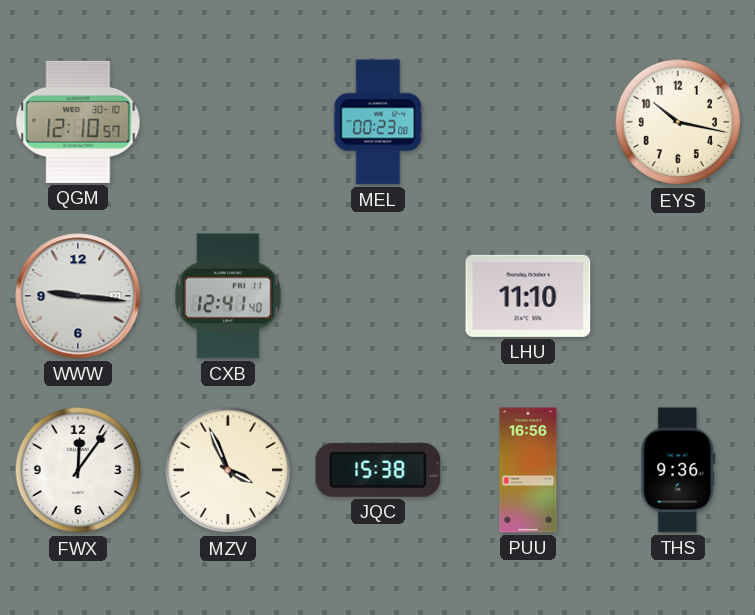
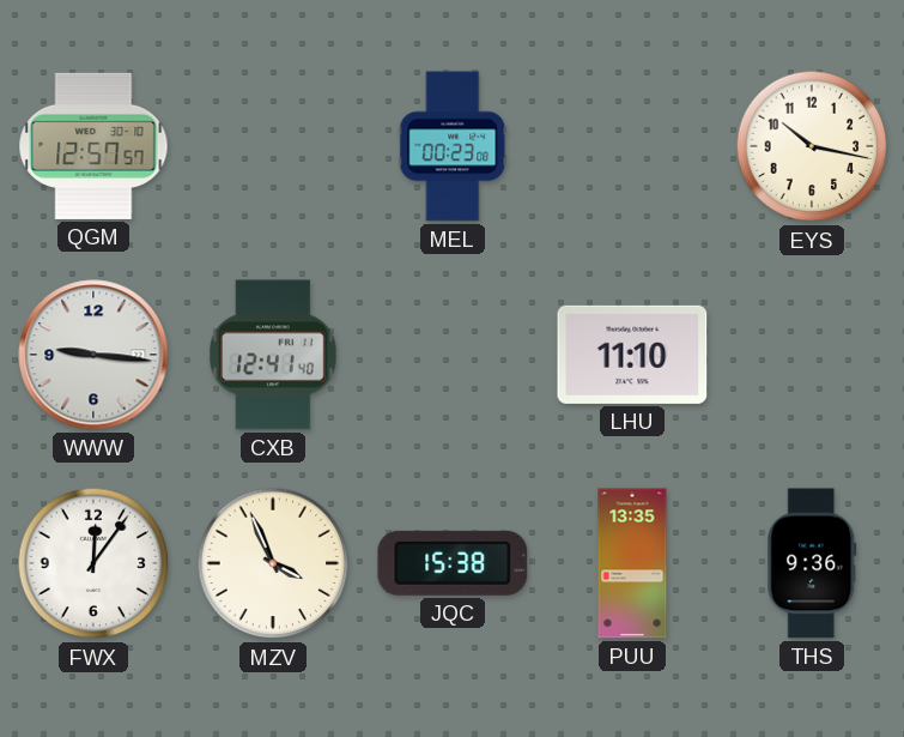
QGM: 12:10 -> 12:57 (93, 146)
PUU: 16:56 -> 13:35 (632, 563)
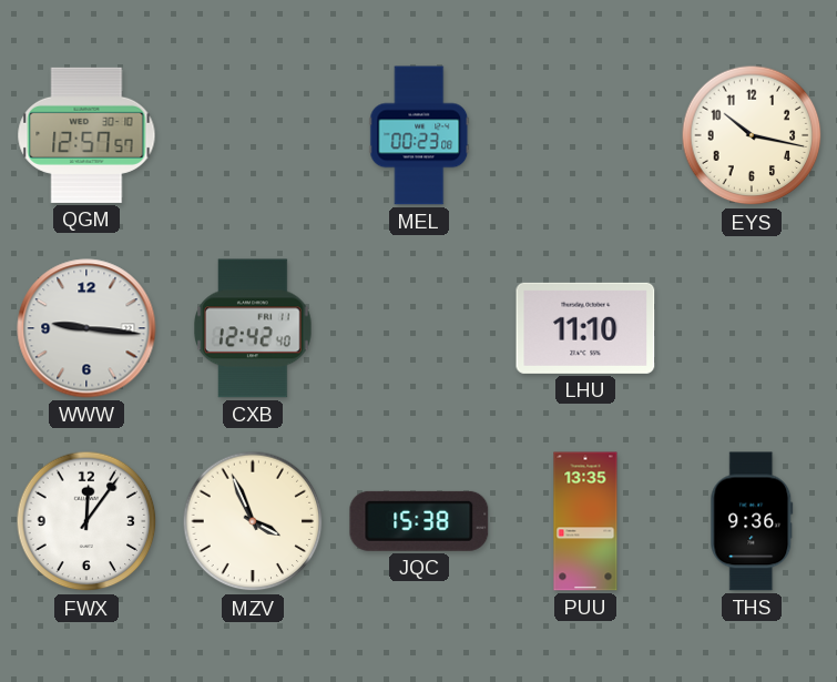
CXB: 12:41 -> 12:42 (254, 328)
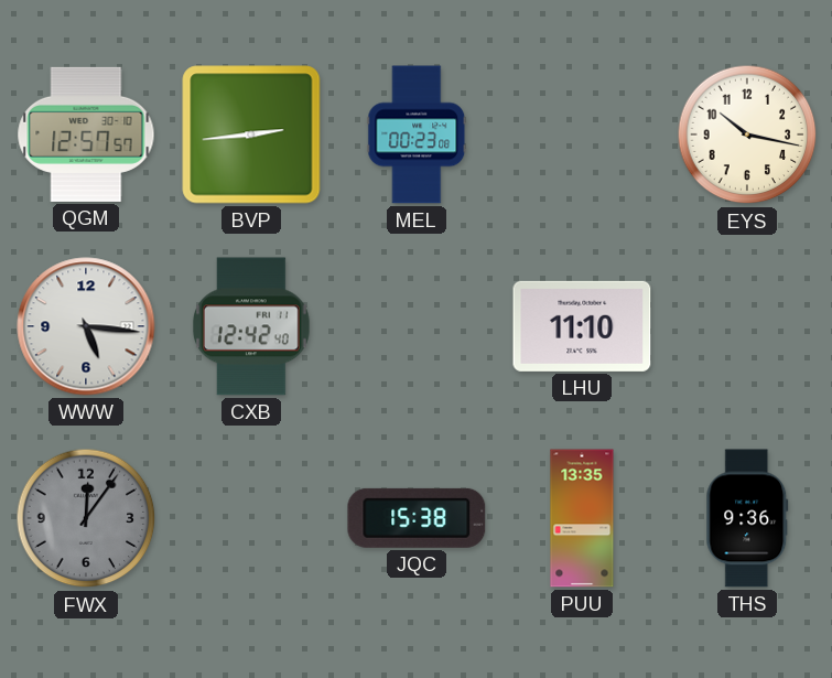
BVP: none -> 2:44 (251, 134)
WWW: 9:16 -> 5:16 (86, 326)
FWX dial: white -> grey (86, 518)
MZV: 3:56 -> none (253, 521)
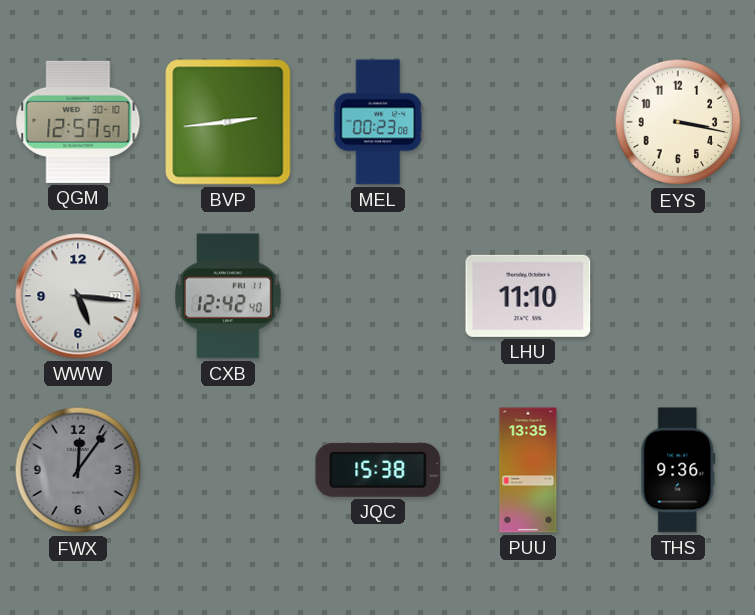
EYS: 10:17 -> 3:17 (678, 122)
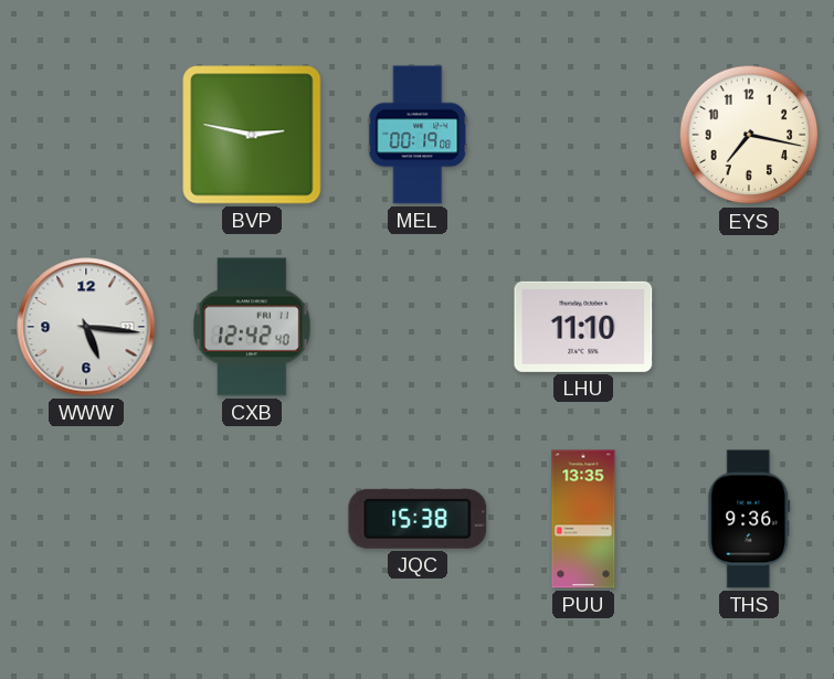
QGM: 12:57 -> none (78, 122)
BVP: 2:44 -> 2:47 (252, 135)
MEL: 00:23 -> 00:19 (418, 135)
EYS: 3:17 -> 7:17 (749, 135)
FWX: 12:06 -> none (78, 470)
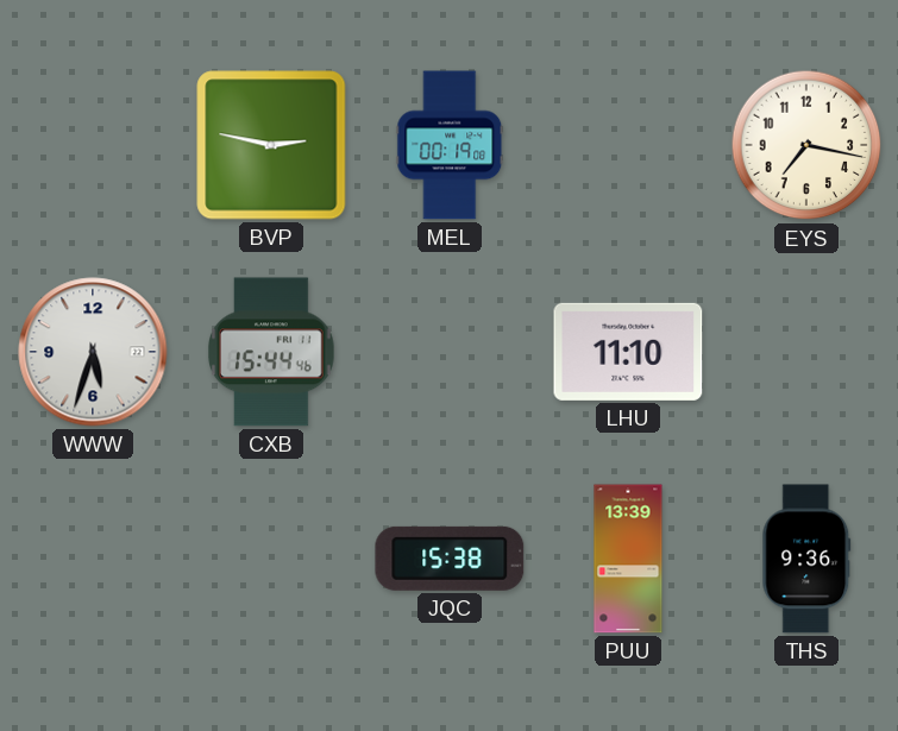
WWW: 5:16 -> 5:33 (93, 352)
CXB: 12:42 -> 15:44 (272, 352)
PUU: 13:35 -> 13:39 (628, 559)
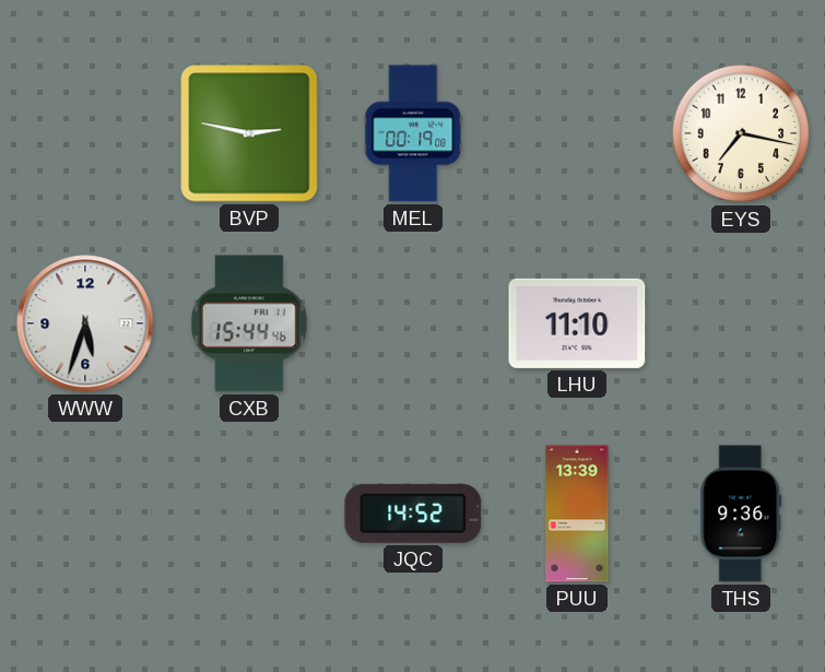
JQC: 15:38 -> 14:52 (413, 514)
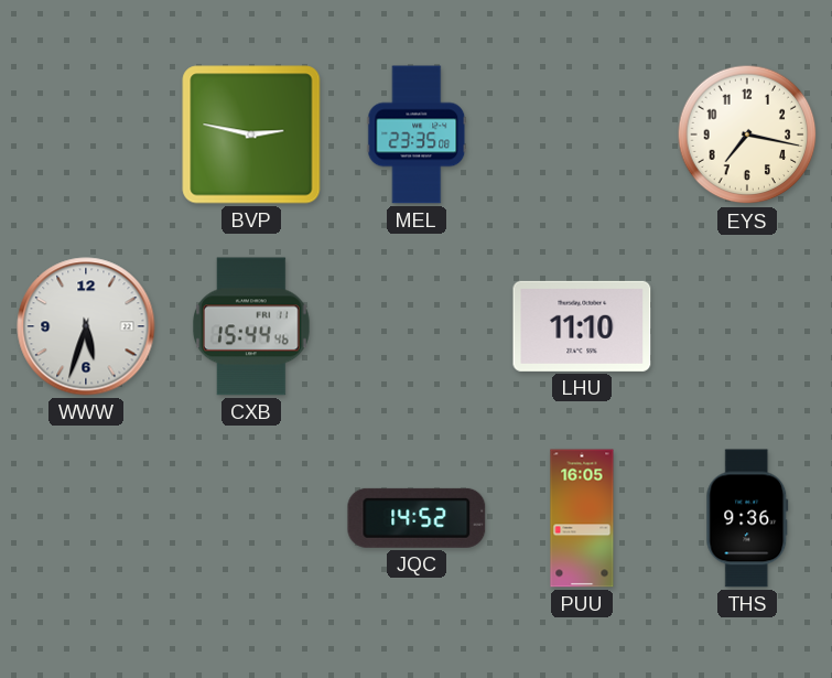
MEL: 00:19 -> 23:35 (417, 134)
PUU: 13:39 -> 16:05 (582, 518)
